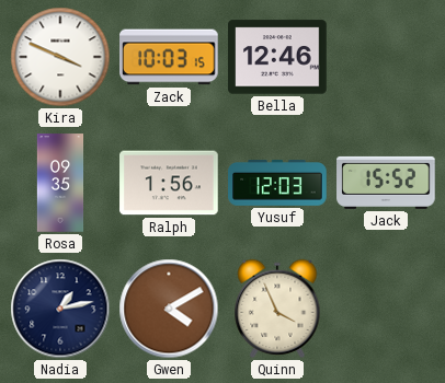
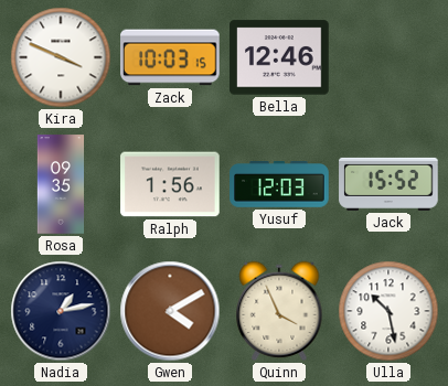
Ulla: none -> 10:28 (388, 311)
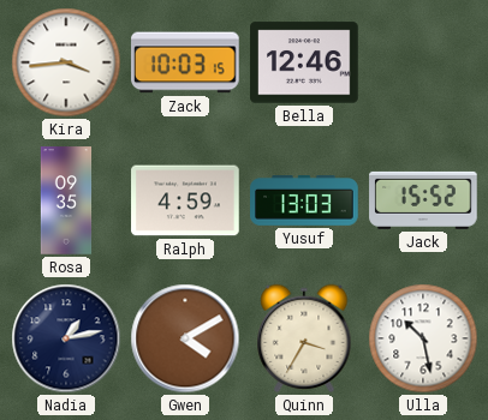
Kira: 3:49 -> 3:44 (66, 62)
Ralph: 1:56 -> 4:59 (185, 200)
Yusuf: 12:03 -> 13:03 (304, 202)
Quinn: 3:56 -> 3:35 (304, 338)
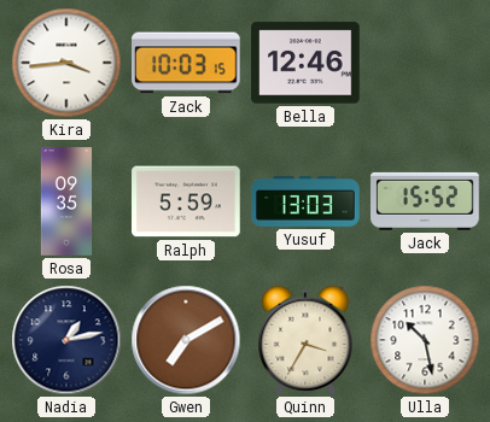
Ralph: 4:59 -> 5:59 (186, 201)
Gwen: 4:10 -> 7:10 (186, 340)
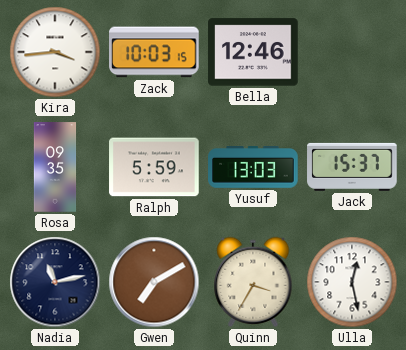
Jack: 15:52 -> 15:37 (352, 167)
Nadia: 1:13 -> 11:13 (55, 282)
Ulla: 10:28 -> 12:28 (352, 282)
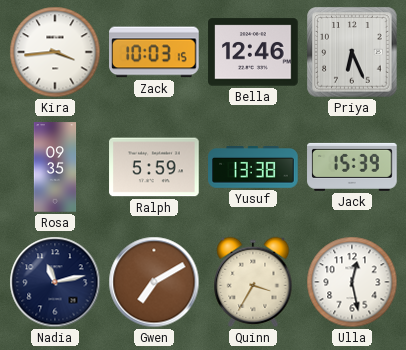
Priya: none -> 6:26 (352, 52)
Yusuf: 13:03 -> 13:38 (253, 168)
Jack: 15:37 -> 15:39 (352, 167)
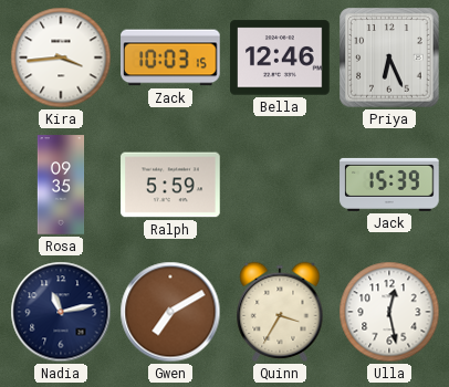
Yusuf: 13:38 -> none (253, 168)
